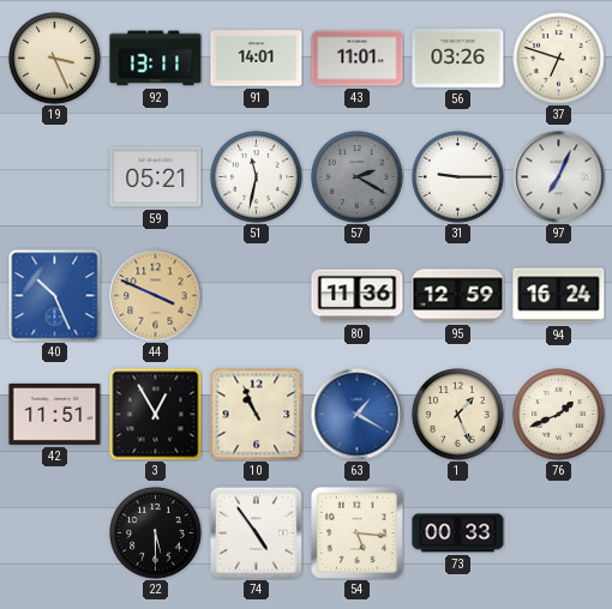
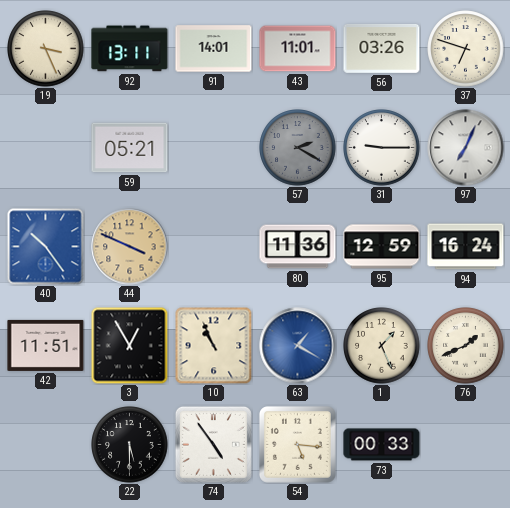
51: 11:32 -> none (257, 177)
40: 10:26 -> 10:24 (46, 247)
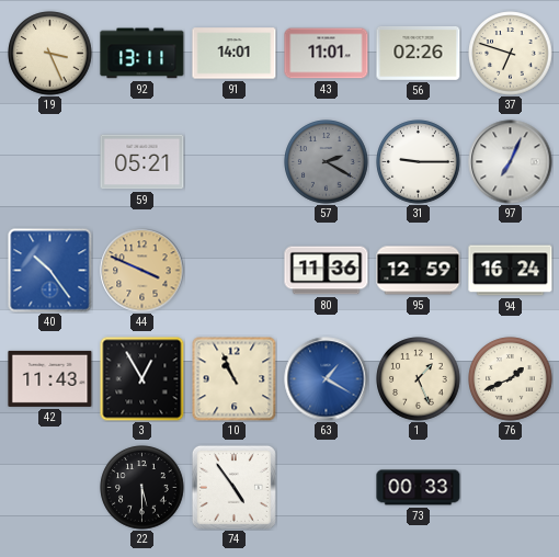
56: 03:26 -> 02:26 (419, 53)
42: 11:51 -> 11:43 (50, 378)
54: 5:16 -> none (297, 444)
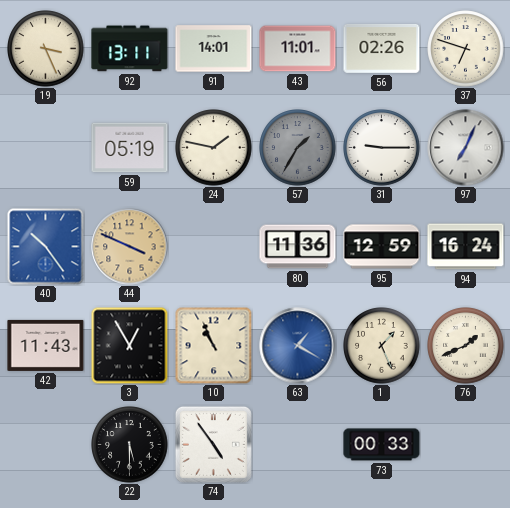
59: 05:21 -> 05:19 (130, 148)
24: none -> 1:47 (214, 148)
57: 2:20 -> 1:35 (298, 148)
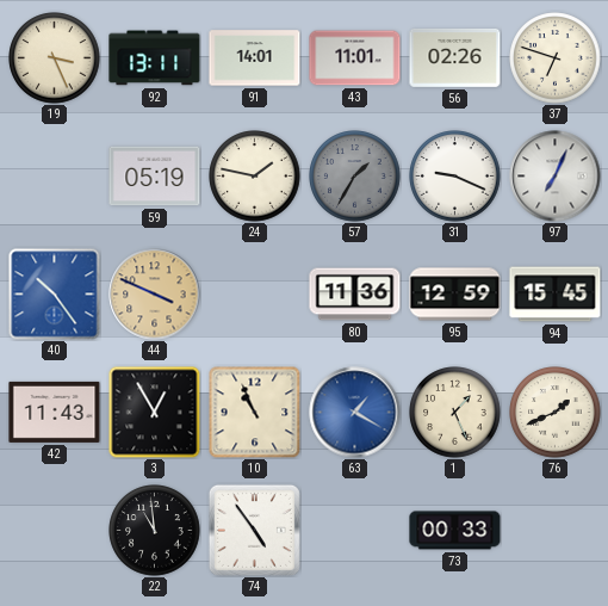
31: 9:15 -> 9:19 (455, 177)
94: 16:24 -> 15:45 (556, 295)
22: 5:30 -> 10:59 (155, 531)
